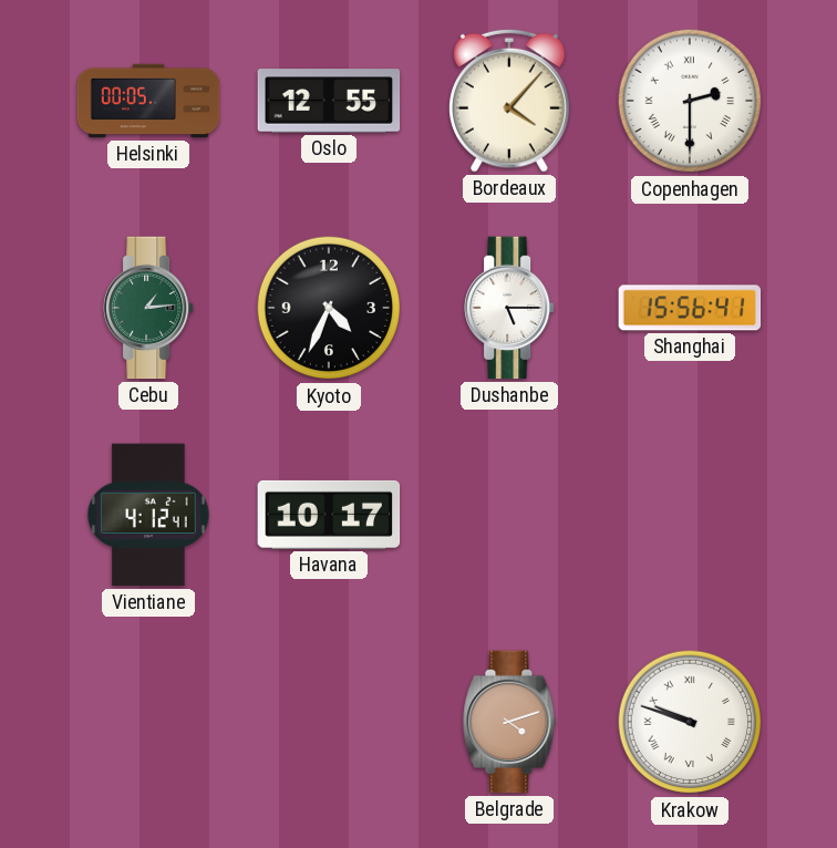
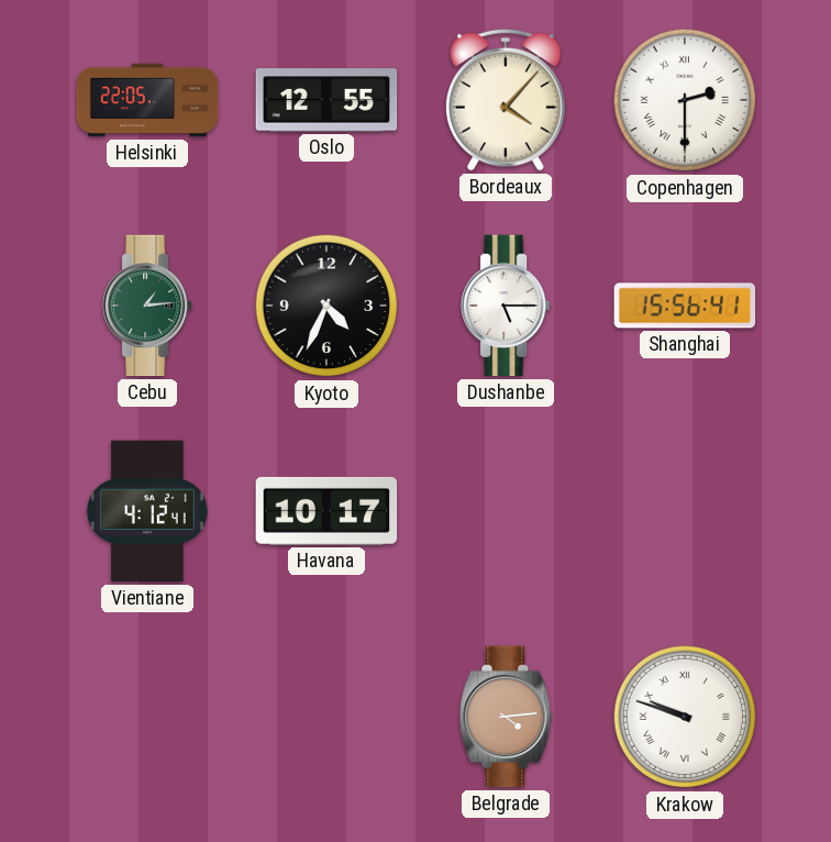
Helsinki: 00:05 -> 22:05 (147, 100)
Belgrade: 4:12 -> 4:14 (506, 717)
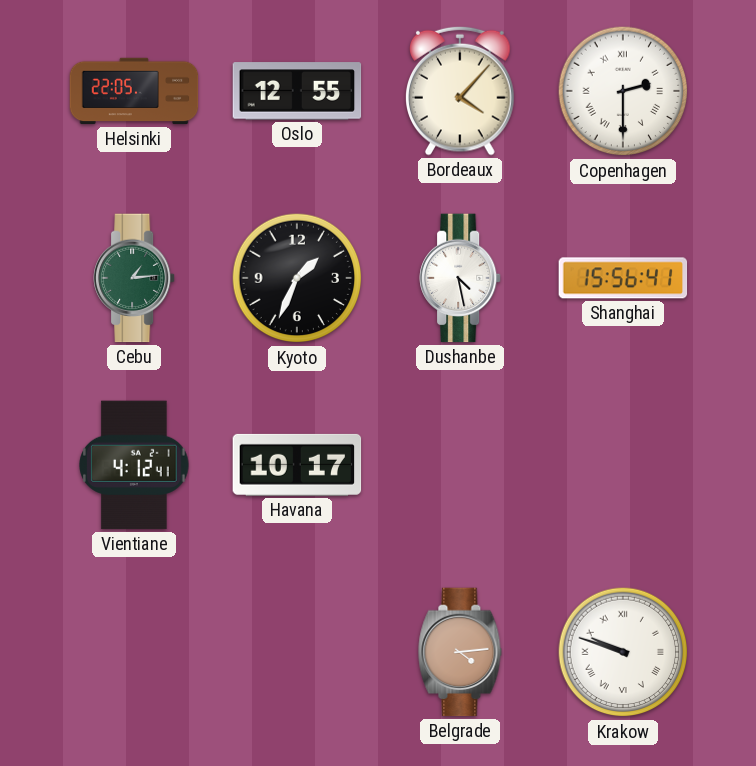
Kyoto: 4:34 -> 1:34 (297, 278)
Dushanbe: 5:15 -> 4:28 (461, 278)
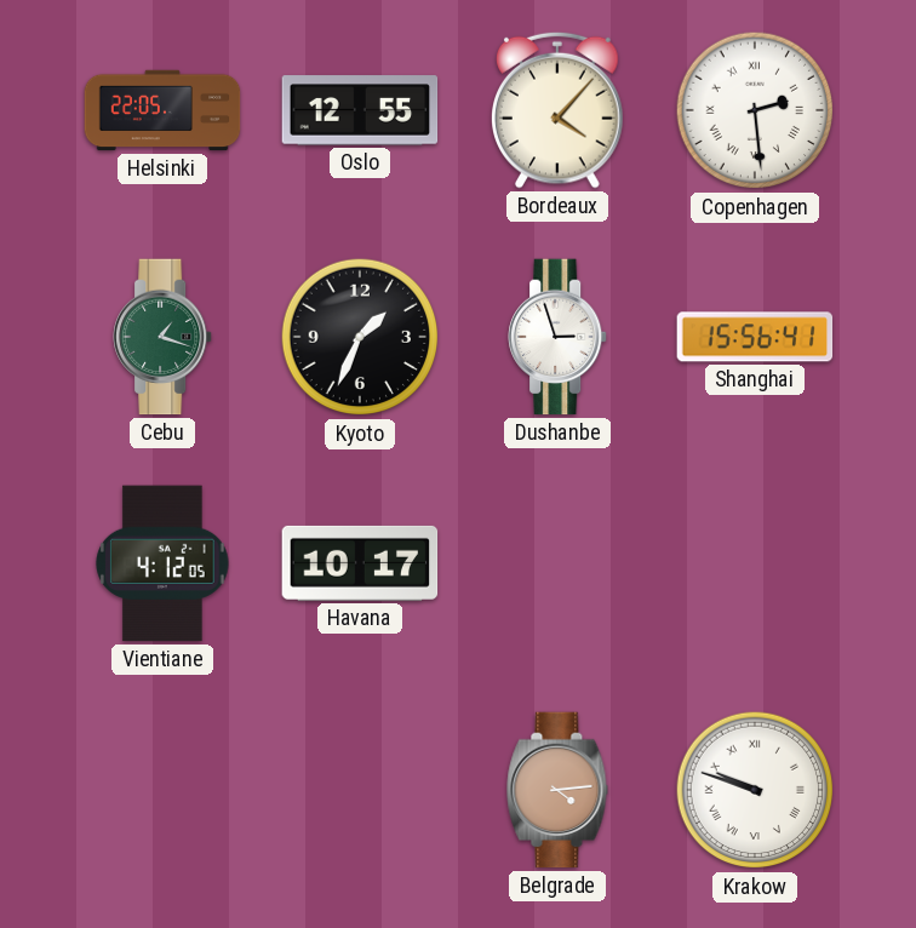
Copenhagen: 2:30 -> 2:29 (755, 110)
Cebu: 1:14 -> 1:18 (164, 337)
Dushanbe: 4:28 -> 2:57 (559, 337)
Vientiane: 4:12:41 -> 4:12:05 (162, 563)
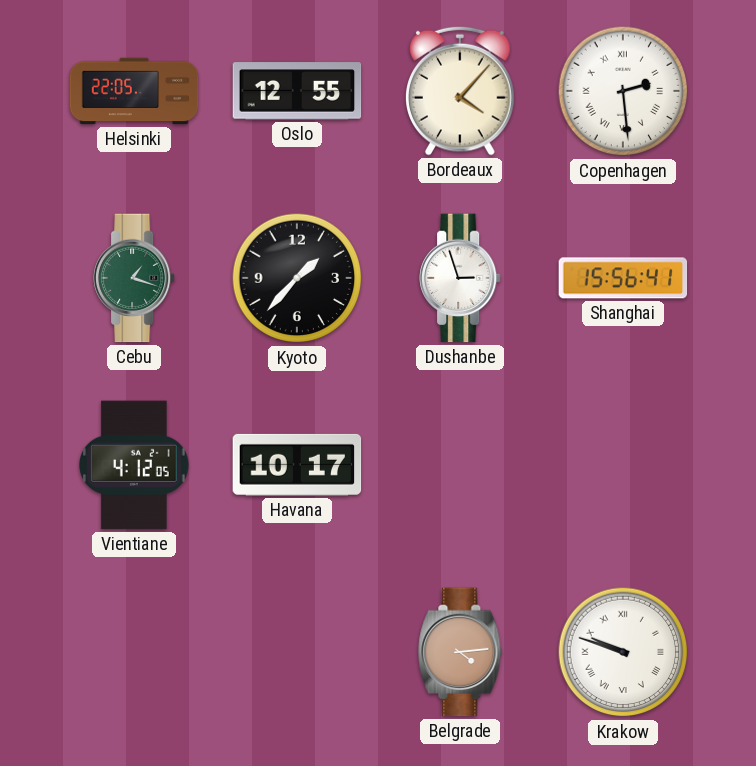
Kyoto: 1:34 -> 1:37 (297, 278)
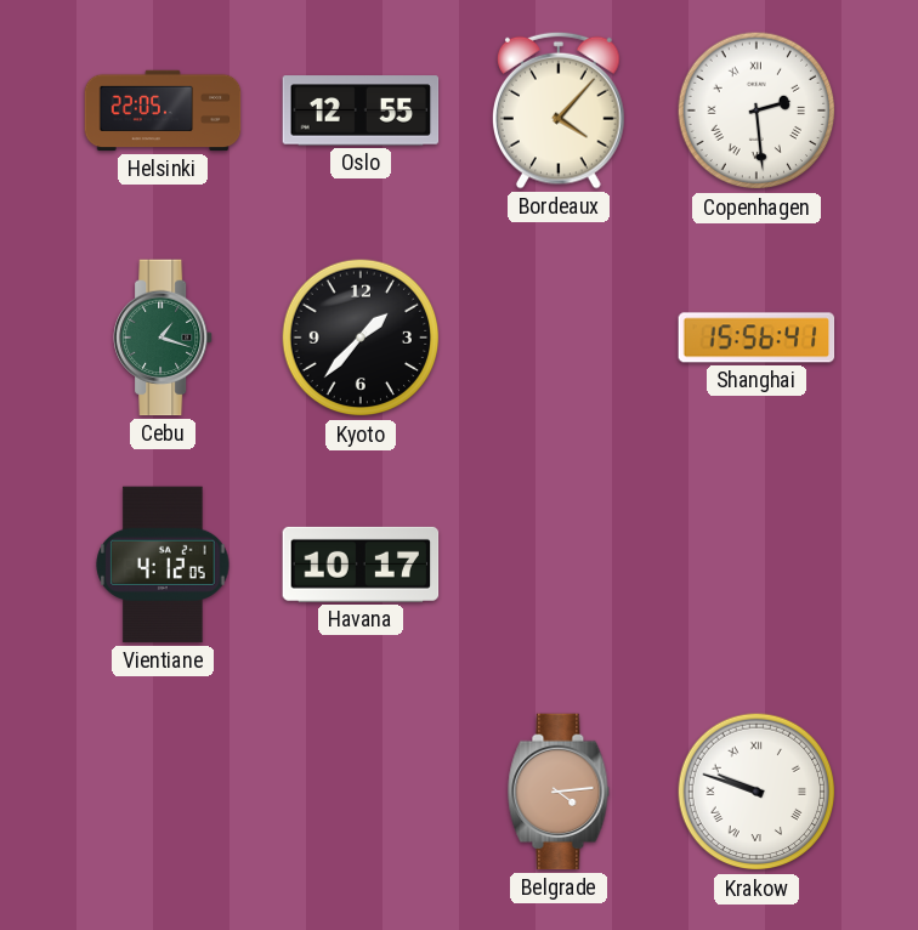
Dushanbe: 2:57 -> none (461, 278)
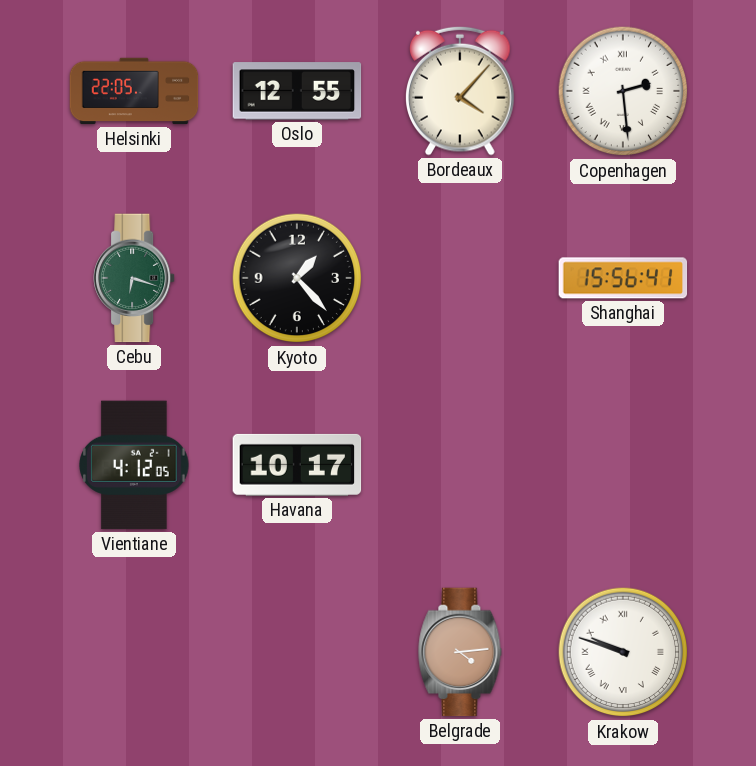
Cebu: 1:18 -> 6:18 (135, 278)
Kyoto: 1:37 -> 1:23 (297, 278)
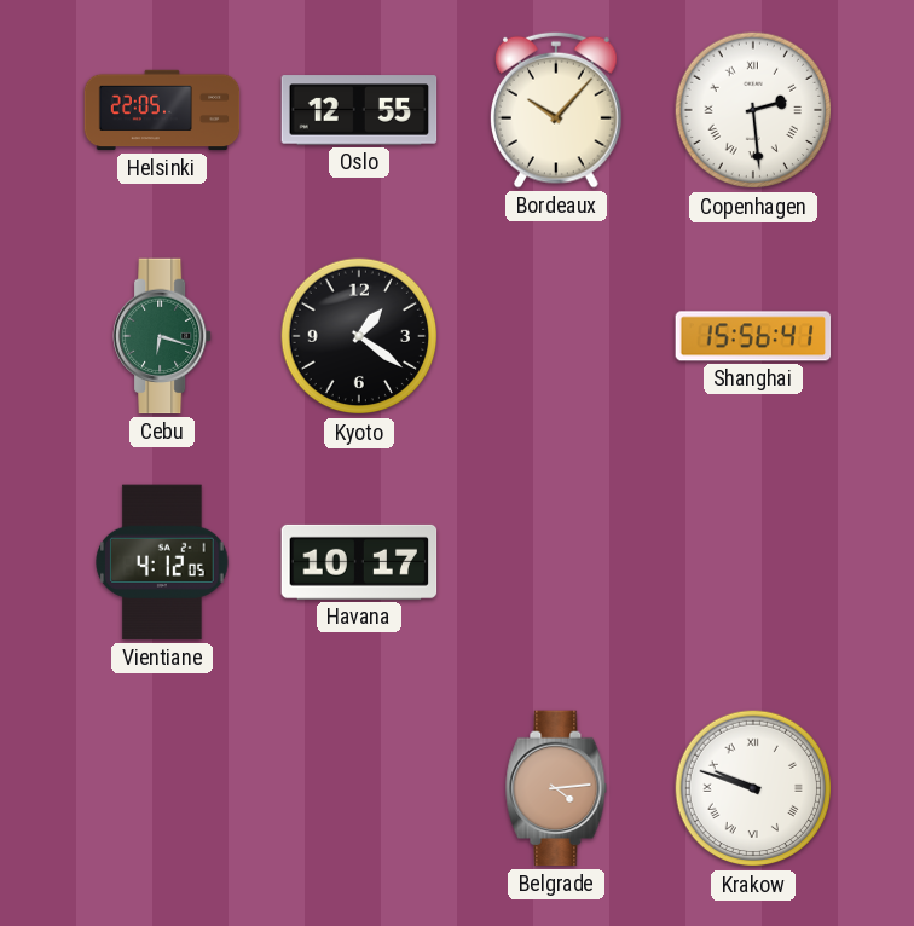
Bordeaux: 4:07 -> 10:07 (557, 110)
Kyoto: 1:23 -> 1:21 (359, 336)
